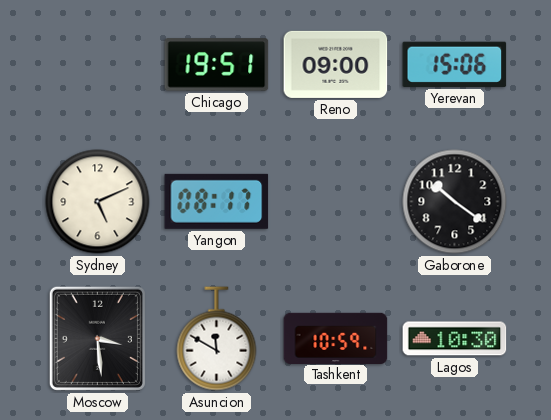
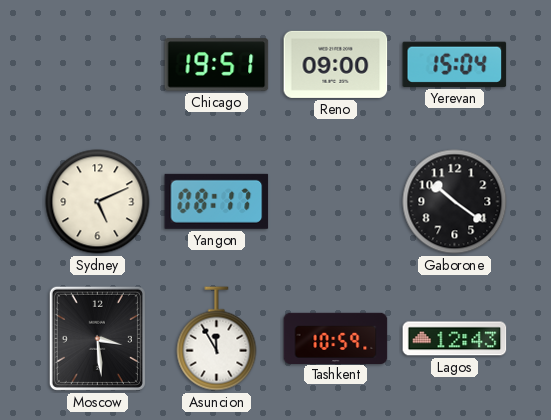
Yerevan: 15:06 -> 15:04 (455, 64)
Asuncion: 11:50 -> 11:55 (217, 339)
Lagos: 10:30 -> 12:43 (455, 339)
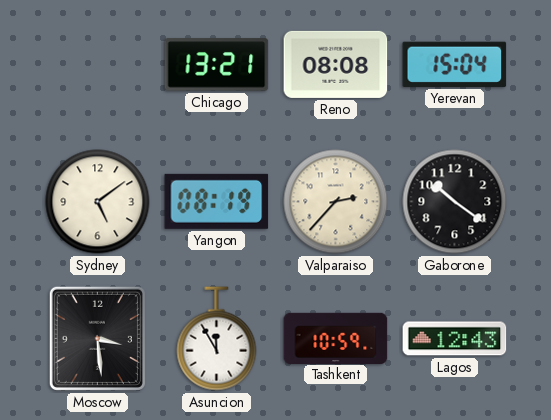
Chicago: 19:51 -> 13:21 (217, 65)
Reno: 09:00 -> 08:08 (336, 64)
Sydney: 5:11 -> 5:09 (98, 202)
Yangon: 08:17 -> 08:19 (217, 201)
Valparaiso: none -> 2:37 (336, 202)
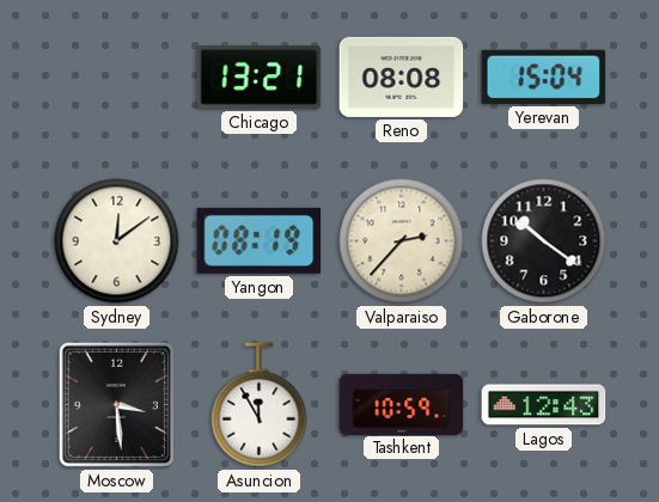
Sydney: 5:09 -> 12:09 (117, 241)
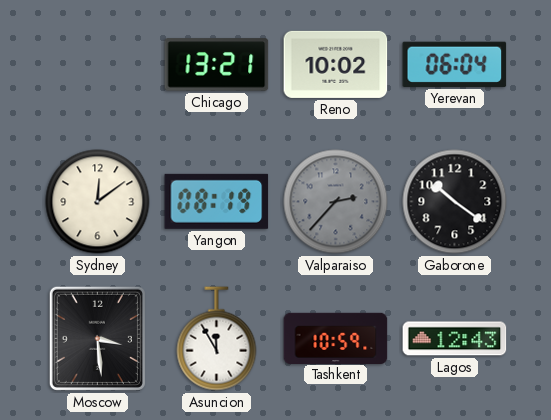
Reno: 08:08 -> 10:02 (336, 64)
Yerevan: 15:04 -> 06:04 (455, 64)
Valparaiso dial: cream -> grey (336, 202)
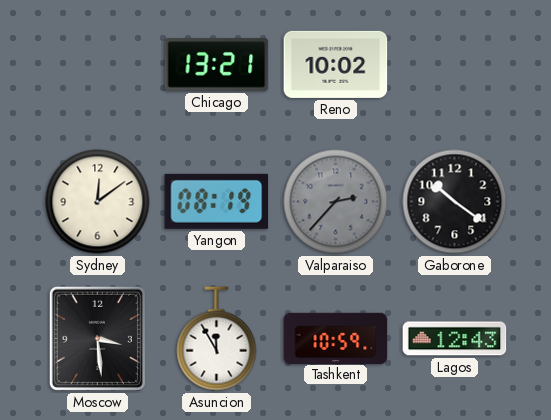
Yerevan: 06:04 -> none (455, 64)
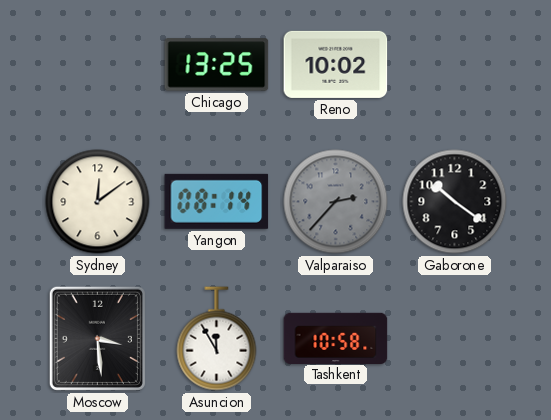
Chicago: 13:21 -> 13:25 (217, 65)
Yangon: 08:19 -> 08:14 (217, 201)
Tashkent: 10:59 -> 10:58 (336, 338)
Lagos: 12:43 -> none (455, 339)
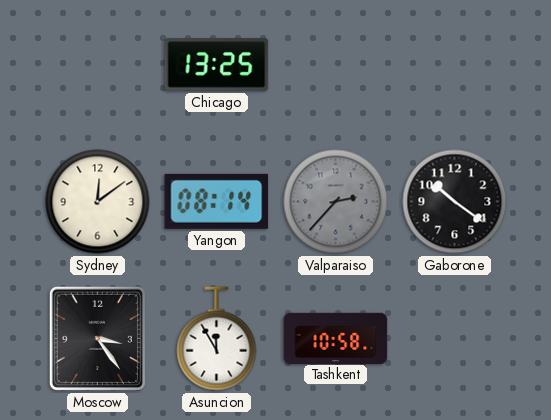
Reno: 10:02 -> none (336, 64)
Moscow: 3:29 -> 3:24 (97, 338)
